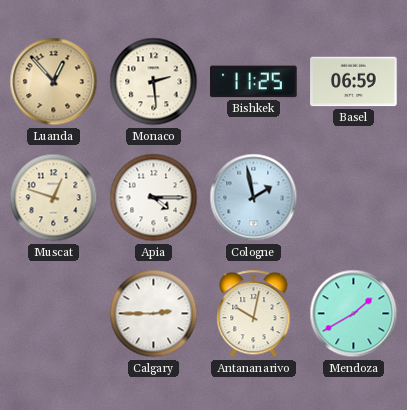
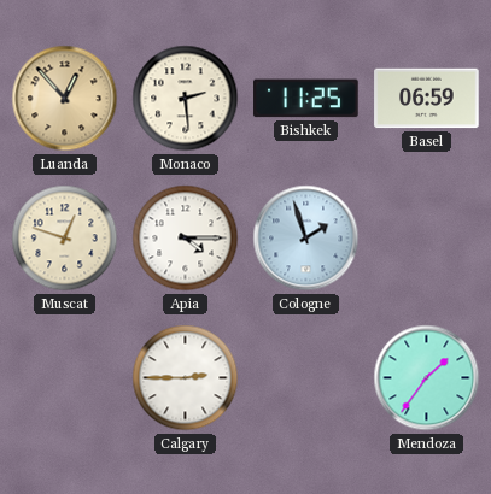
Cologne: 1:58 -> 1:57 (306, 239)
Antananarivo: 10:02 -> none (254, 314)
Mendoza: 1:40 -> 1:36 (427, 378)
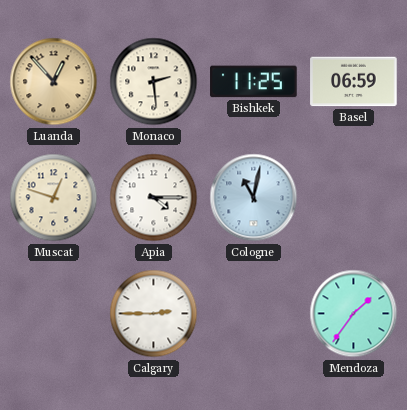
Cologne: 1:57 -> 11:02 (254, 198)
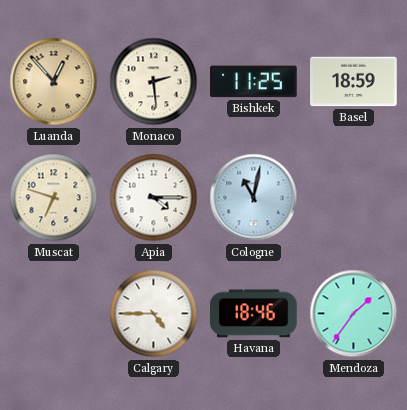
Basel: 06:59 -> 18:59 (354, 82)
Muscat: 12:48 -> 6:48 (54, 198)
Calgary: 2:45 -> 4:45 (154, 314)
Havana: none -> 18:46 (254, 314)
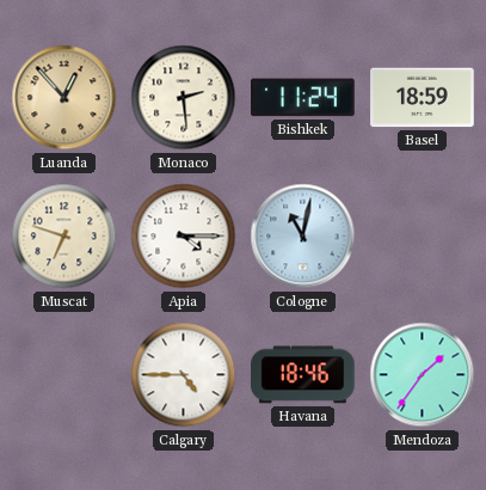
Bishkek: 11:25 -> 11:24 (303, 98)
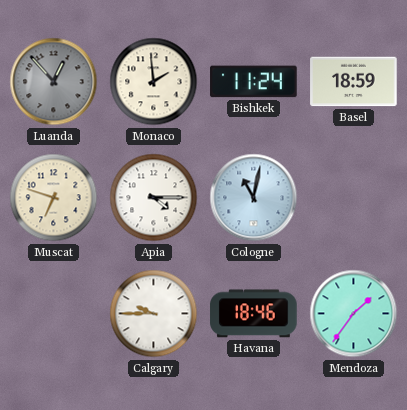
Luanda dial: champagne -> grey (54, 82)
Monaco: 2:29 -> 1:59 (154, 82)
Calgary: 4:45 -> 9:45 (154, 314)
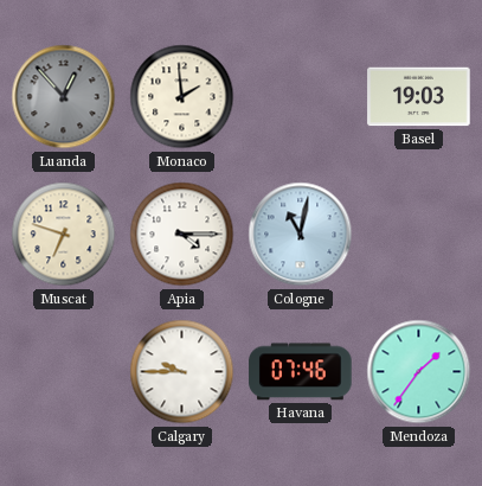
Bishkek: 11:24 -> none (254, 82)
Basel: 18:59 -> 19:03 (419, 97)
Havana: 18:46 -> 07:46 (301, 372)
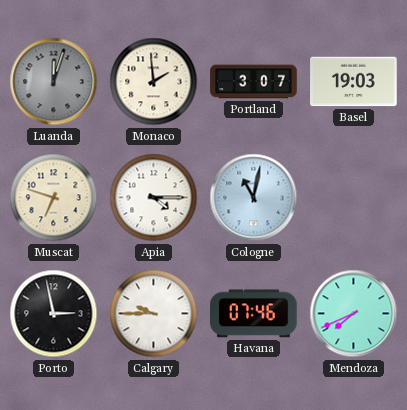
Luanda: 12:53 -> 12:03 (54, 82)
Portland: none -> 3:07 (254, 82)
Porto: none -> 2:58 (54, 314)
Mendoza: 1:36 -> 7:41 (354, 314)
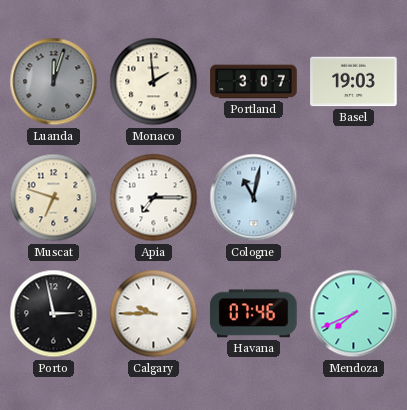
Apia: 4:15 -> 7:15 (154, 198)
